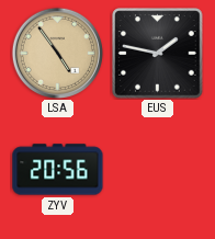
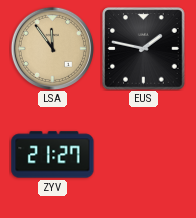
LSA: 4:54 -> 11:54 (52, 48)
ZYV: 20:56 -> 21:27 (53, 155)
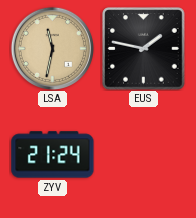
LSA: 11:54 -> 11:32 (52, 48)
ZYV: 21:27 -> 21:24 (53, 155)
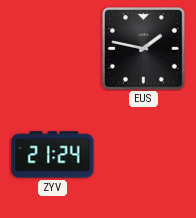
LSA: 11:32 -> none (52, 48)
